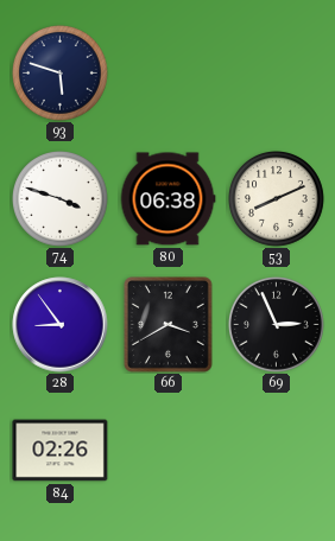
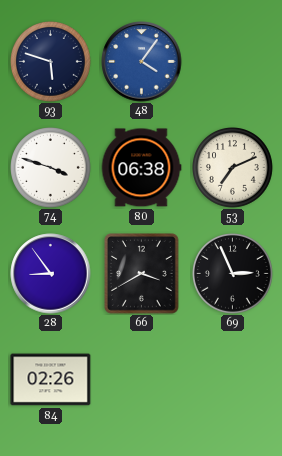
48: none -> 4:06 (142, 62)
53: 8:11 -> 7:11 (233, 168)
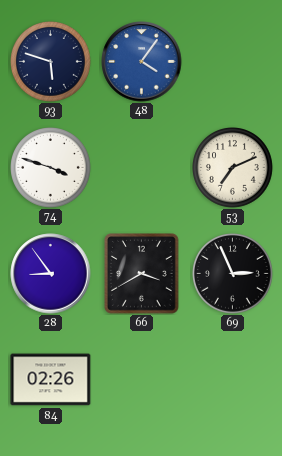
80: 06:38 -> none (141, 168)
